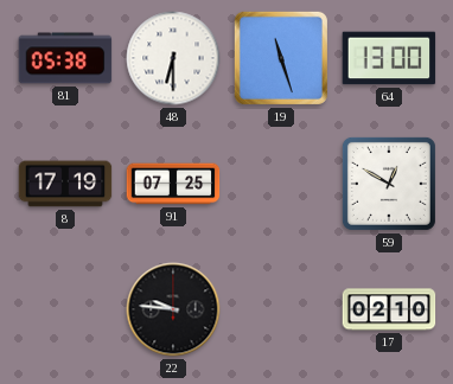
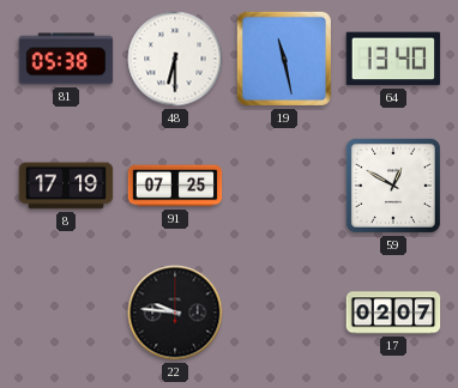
19: 11:27 -> 11:28 (284, 59)
64: 13:00 -> 13:40 (393, 59)
17: 02:10 -> 02:07 (393, 313)
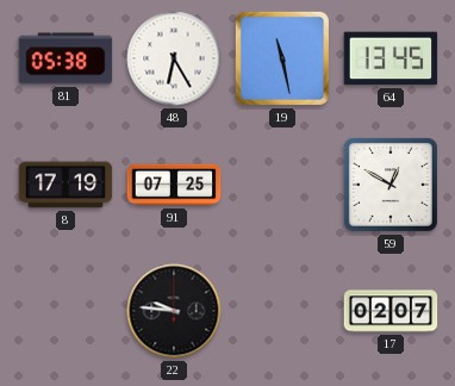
48: 6:30 -> 6:25 (174, 58)
64: 13:40 -> 13:45 (391, 58)
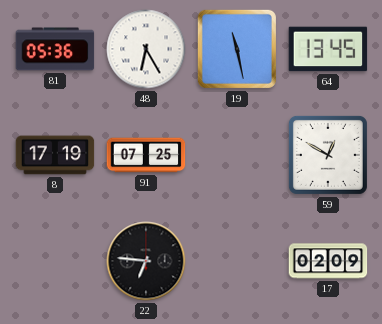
81: 05:38 -> 05:36 (55, 49)
22: 9:46 -> 6:46 (146, 261)
17: 02:07 -> 02:09 (328, 261)
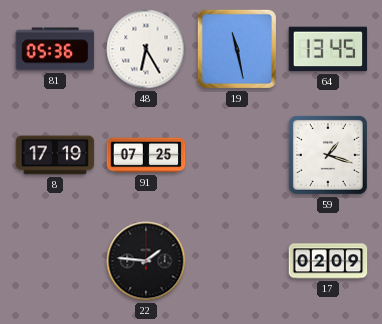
59: 12:50 -> 1:18 (328, 155)
22: 6:46 -> 1:46 (146, 261)
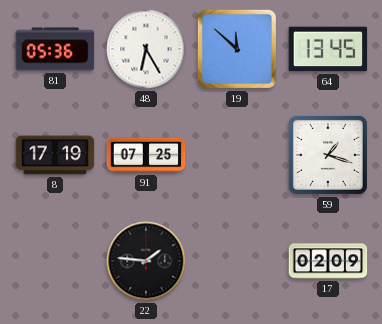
19: 11:28 -> 11:52 (237, 49)
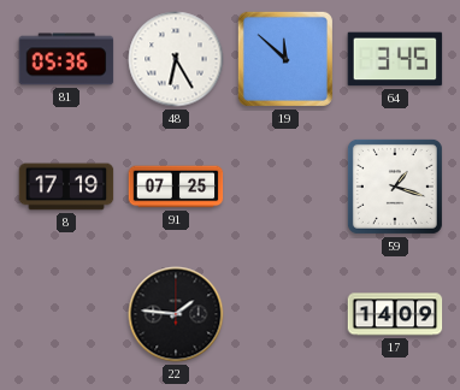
64: 13:45 -> 3:45 (395, 59)
17: 02:09 -> 14:09 (395, 314)
